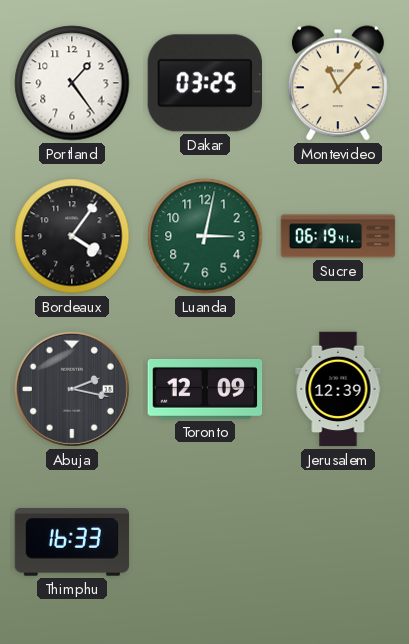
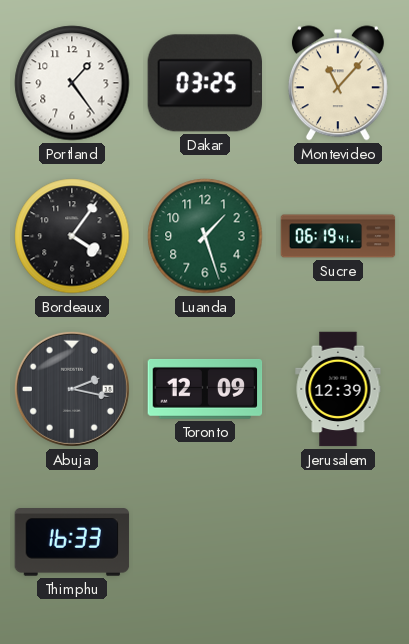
Luanda: 3:02 -> 1:27 (205, 236)
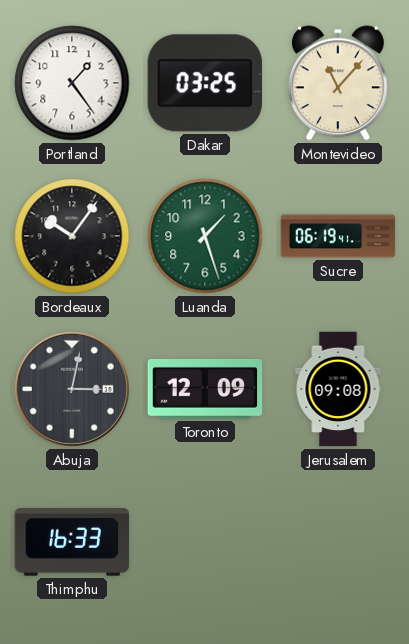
Bordeaux: 4:06 -> 10:06 (72, 236)
Abuja: 2:17 -> 3:02 (72, 389)
Jerusalem: 12:39 -> 09:08 (338, 389)
